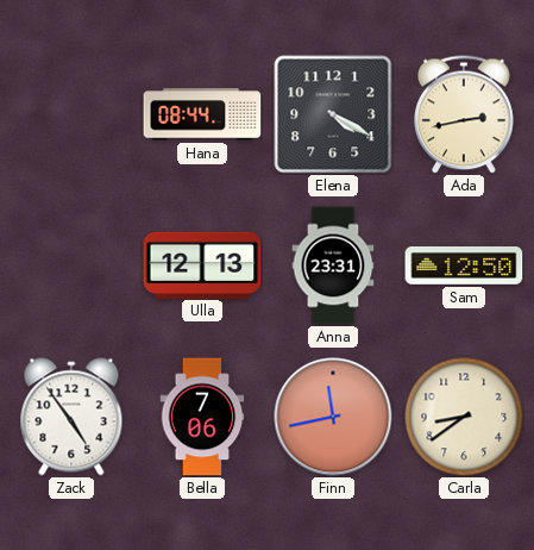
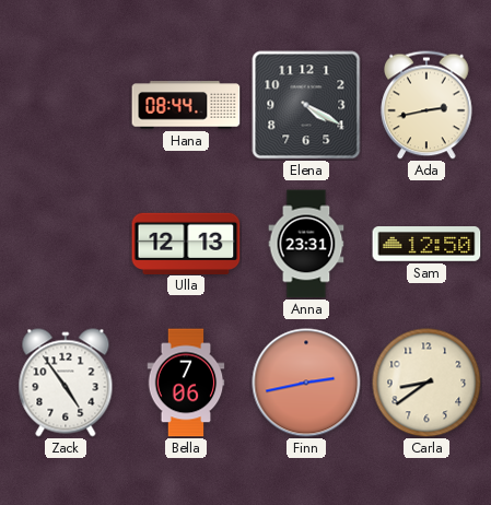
Finn: 11:43 -> 2:43 (306, 383)
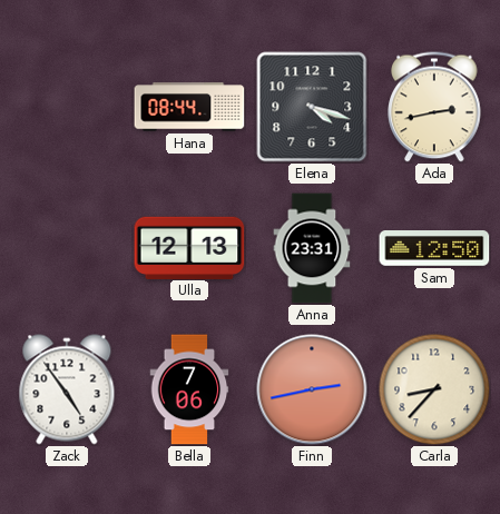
Elena: 4:20 -> 4:18 (312, 107)
Carla: 8:39 -> 8:37 (434, 389)
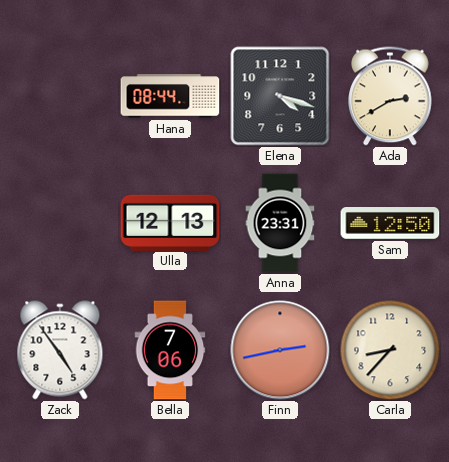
Ada: 2:43 -> 2:40 (390, 96)
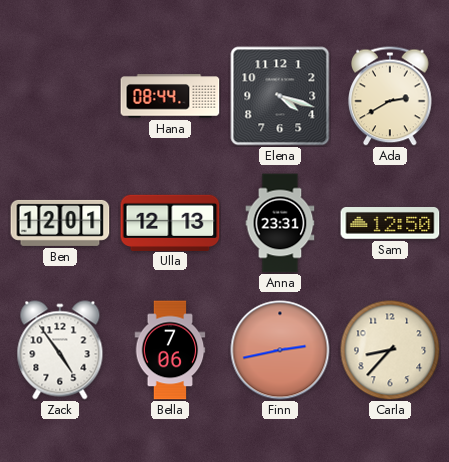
Ben: none -> 12:01 (60, 223)
